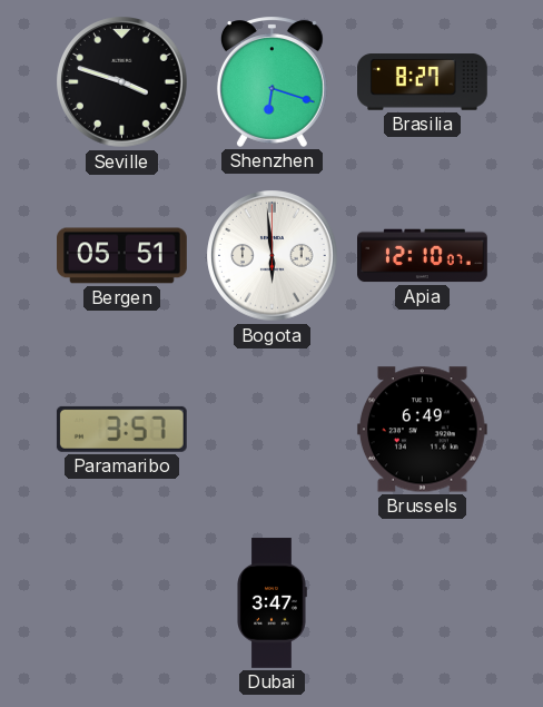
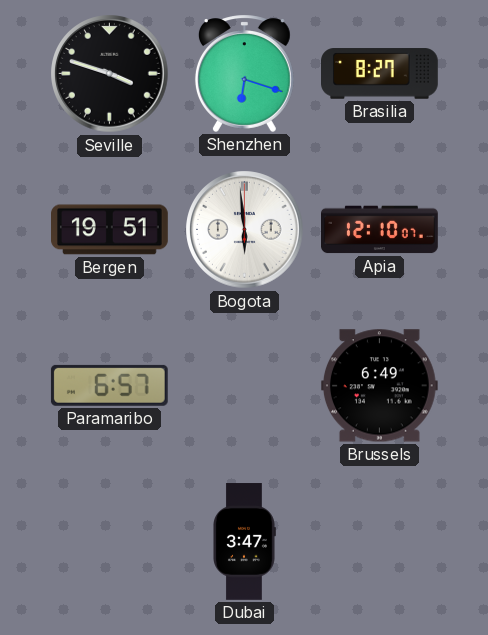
Bergen: 05:51 -> 19:51 (110, 230)
Paramaribo: 3:57 -> 6:57 (109, 385)
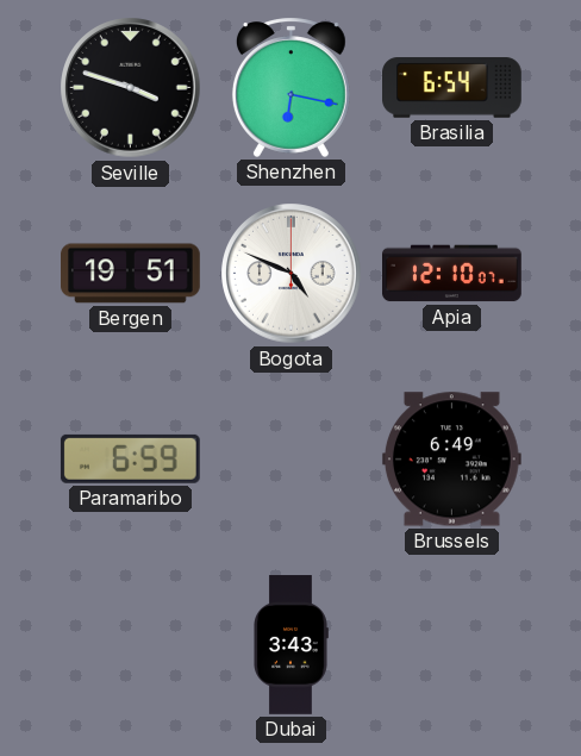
Shenzhen: 6:18 -> 6:17 (290, 87)
Brasilia: 8:27 -> 6:54 (452, 88)
Bogota: 5:59 -> 4:49 (292, 274)
Paramaribo: 6:57 -> 6:59 (130, 458)
Dubai: 3:47 -> 3:43 (290, 645)
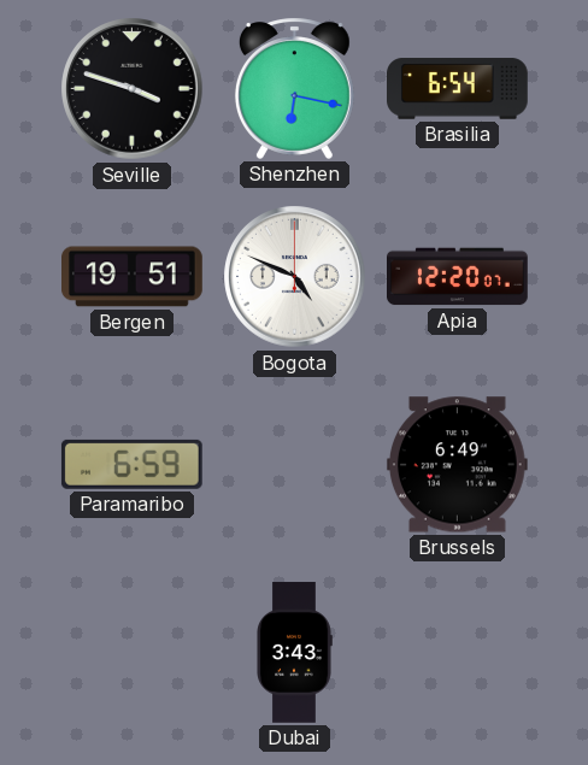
Apia: 12:10 -> 12:20 (458, 277)
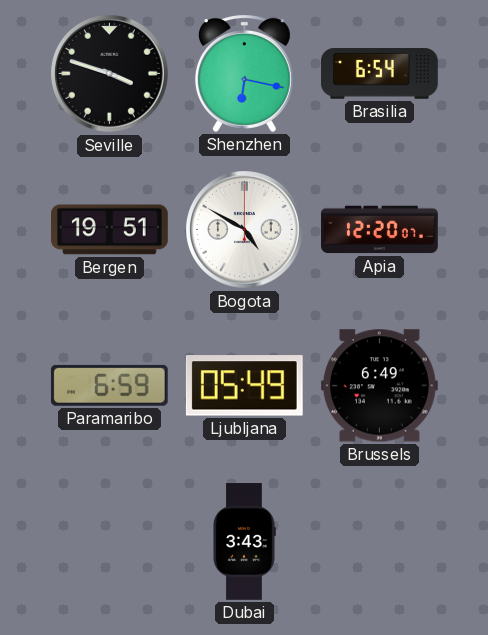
Bogota: 4:49 -> 4:50 (245, 230)
Ljubljana: none -> 05:49 (244, 386)
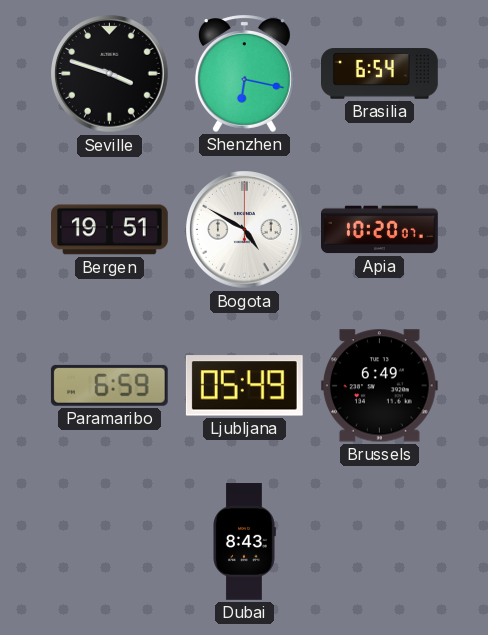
Apia: 12:20 -> 10:20 (380, 230)
Dubai: 3:43 -> 8:43 (244, 542)
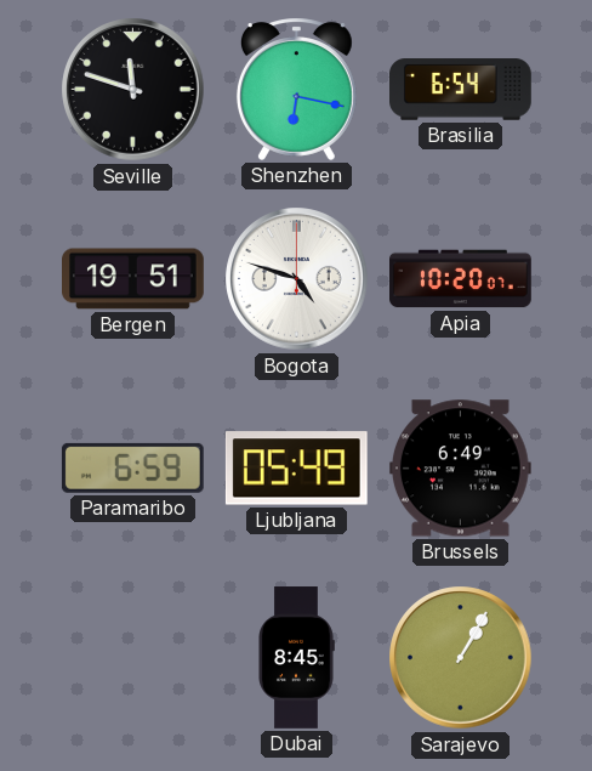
Seville: 3:48 -> 11:48 (133, 90)
Bogota: 4:50 -> 4:48 (297, 279)
Dubai: 8:43 -> 8:45 (296, 658)
Sarajevo: none -> 1:05 (461, 658)
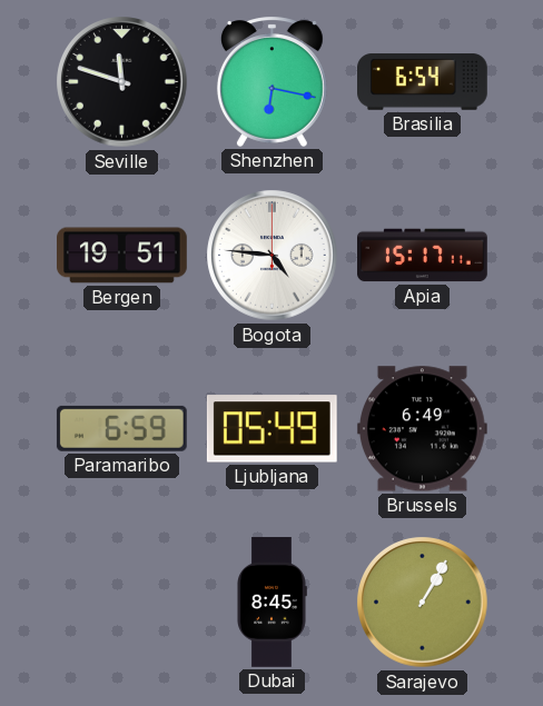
Bogota: 4:48 -> 4:46 (273, 256)
Apia: 10:20 -> 15:17 (423, 256)
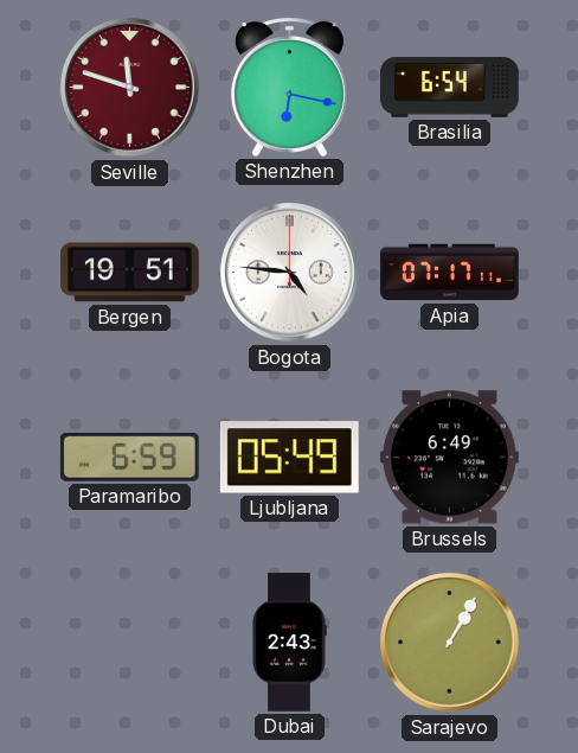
Seville dial: black -> burgundy (130, 88)
Apia: 15:17 -> 07:17 (450, 273)
Dubai: 8:45 -> 2:43 (289, 643)
